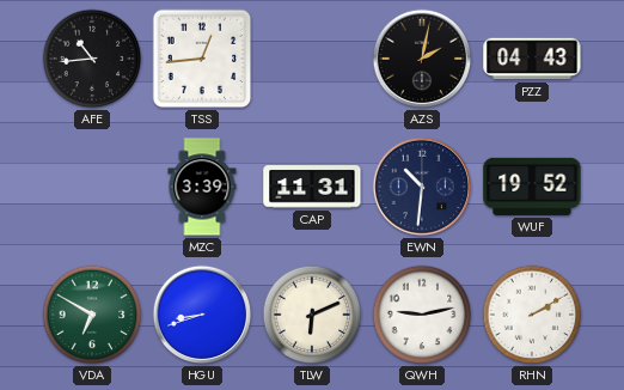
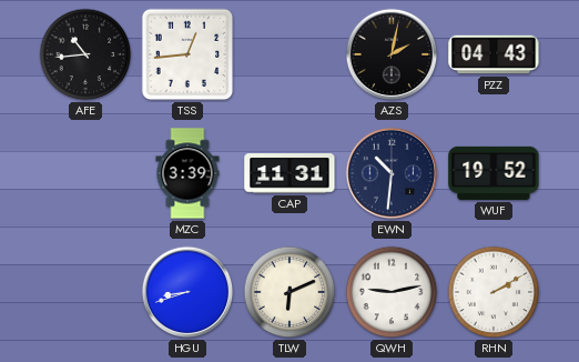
VDA: 6:50 -> none (92, 315)
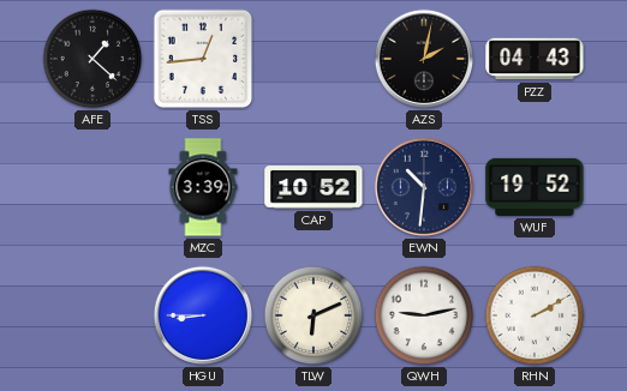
AFE: 10:44 -> 1:22 (92, 59)
CAP: 11:31 -> 10:52 (313, 187)
HGU: 8:42 -> 8:45 (203, 315)
